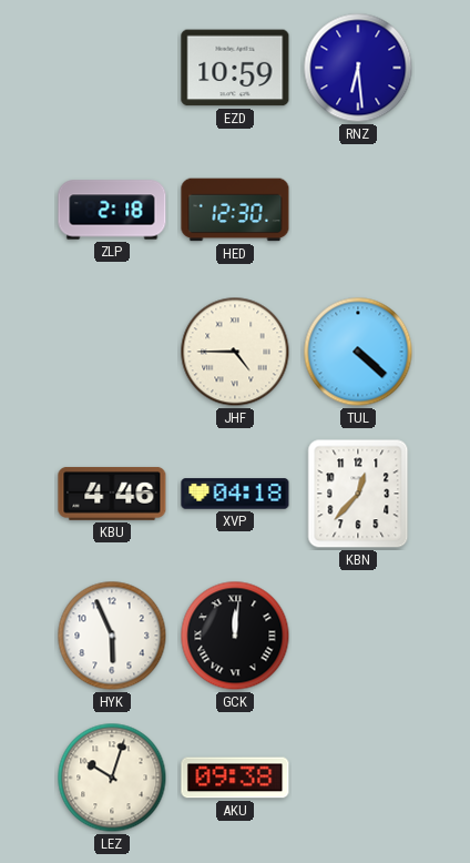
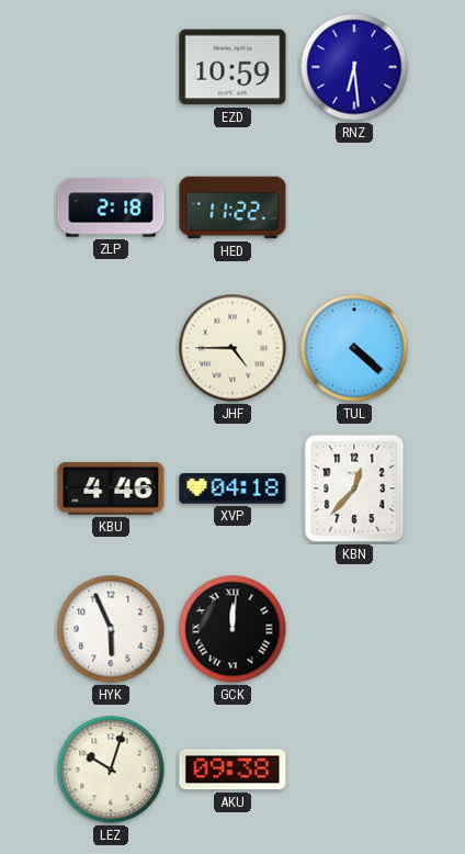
HED: 12:30 -> 11:22 (232, 207)
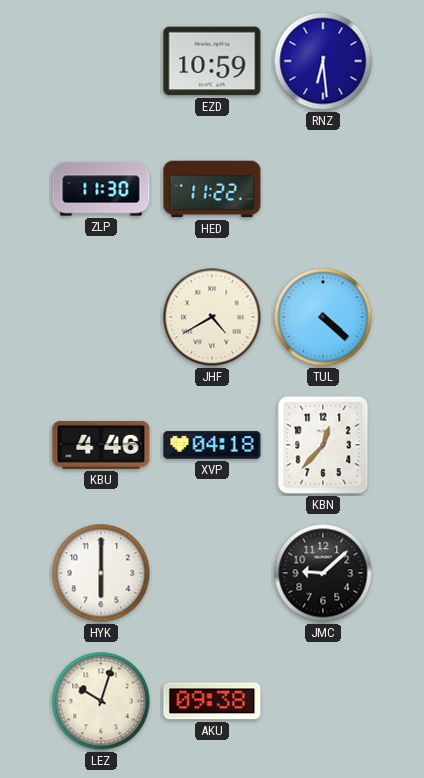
ZLP: 2:18 -> 11:30 (101, 189)
JHF: 4:45 -> 4:40 (212, 317)
HYK: 5:56 -> 6:00 (101, 573)
GCK: 12:01 -> none (232, 629)
JMC: none -> 9:08 (323, 573)
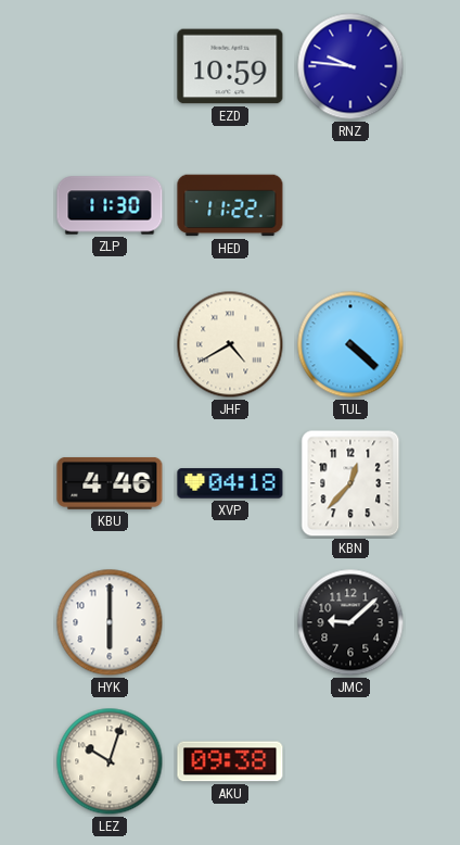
RNZ: 6:29 -> 9:46 (350, 66)
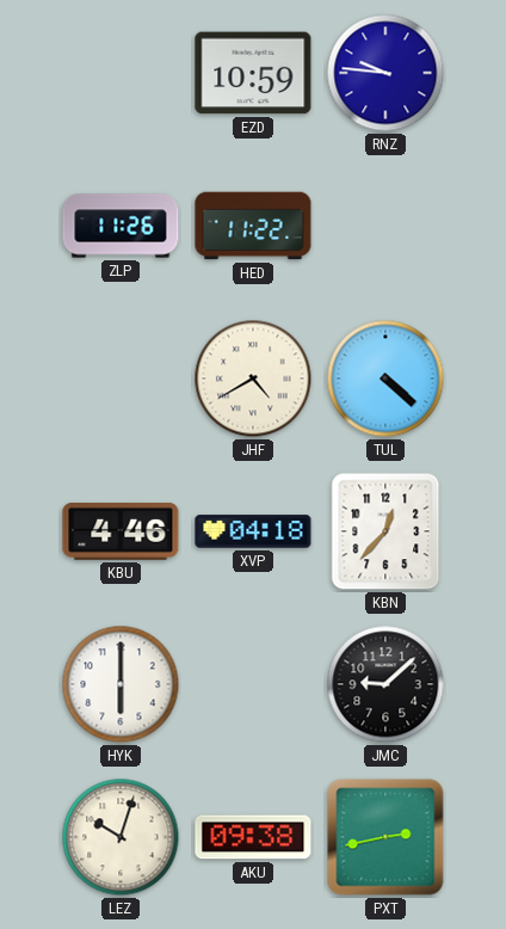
ZLP: 11:30 -> 11:26 (121, 226)
PXT: none -> 2:43 (385, 837)
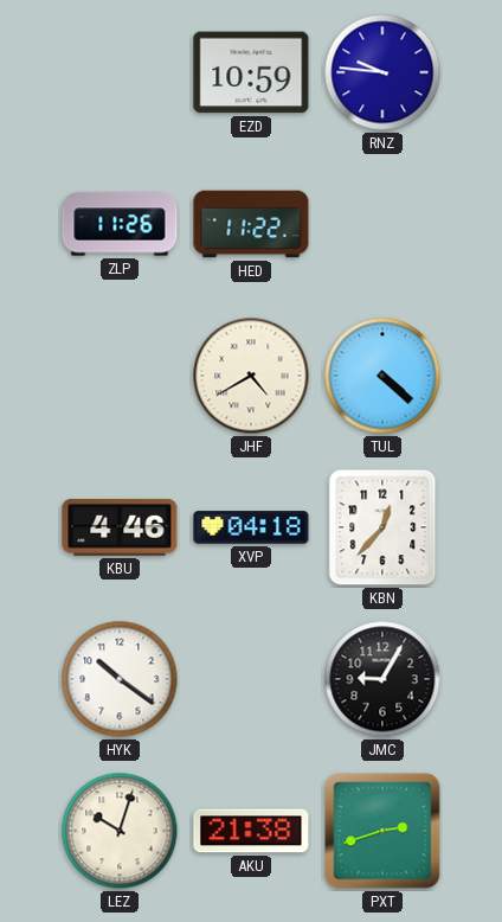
HYK: 6:00 -> 10:21 (120, 679)
JMC: 9:08 -> 9:05 (382, 679)
AKU: 09:38 -> 21:38 (251, 831)
PXT: 2:43 -> 2:42 (382, 831)
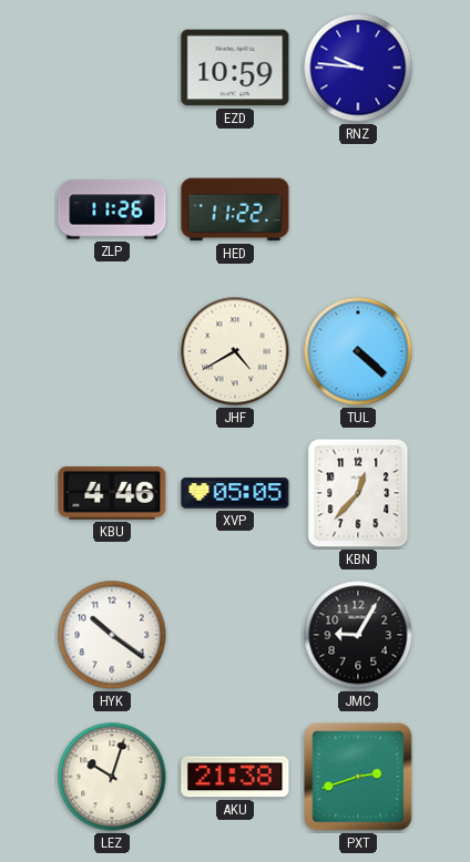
XVP: 04:18 -> 05:05 (235, 493)
